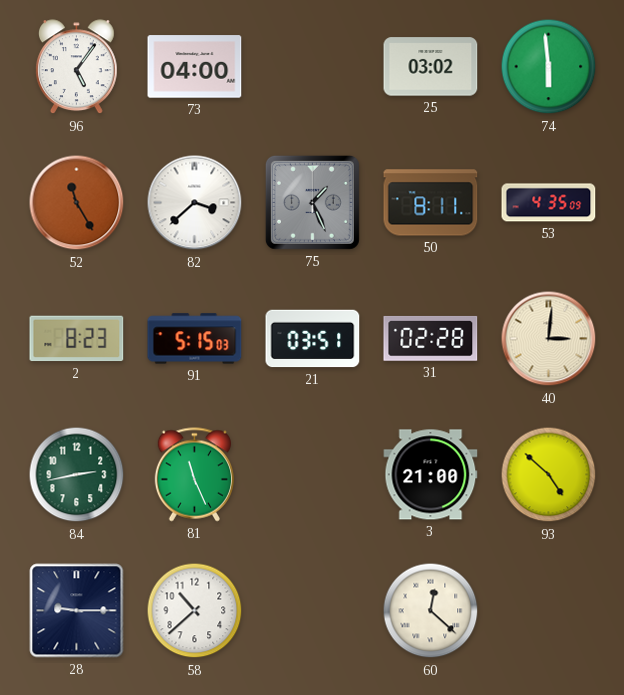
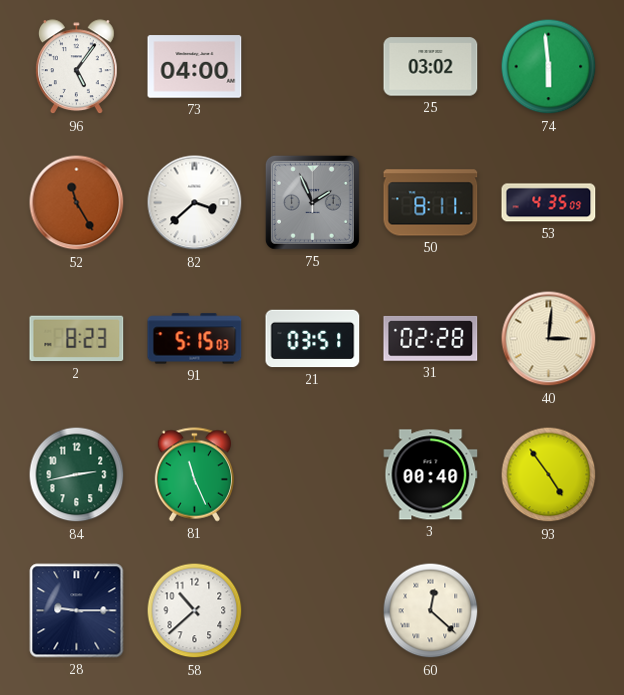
75: 1:26 -> 1:56 (312, 202)
3: 21:00 -> 00:40 (431, 475)
93: 4:52 -> 4:54 (549, 475)
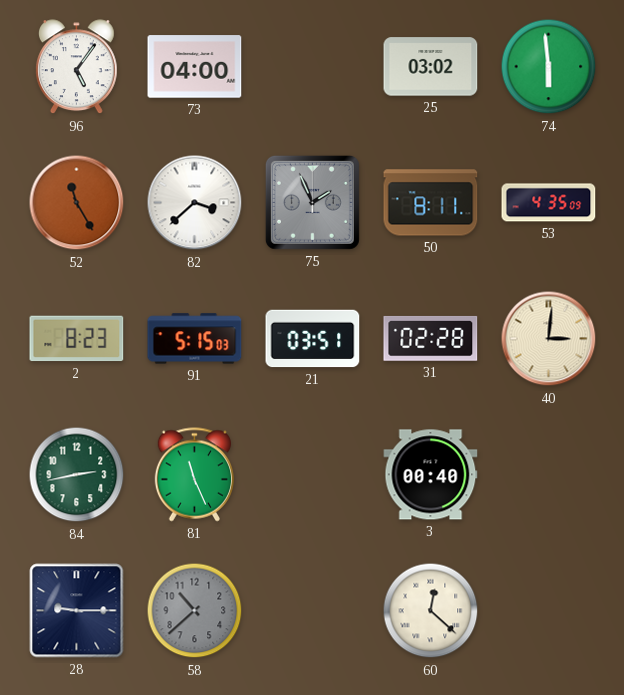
93: 4:54 -> none (549, 475)
58 dial: white -> grey (195, 611)
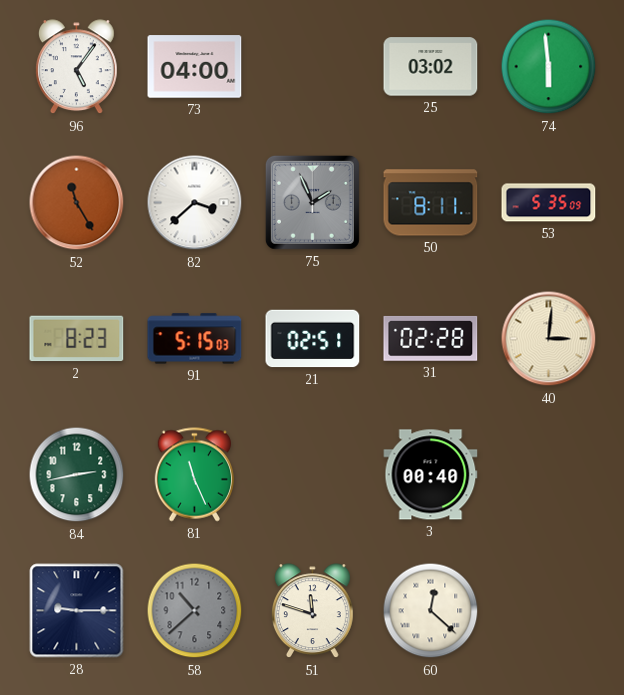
53: 4:35 -> 5:35 (549, 203)
21: 03:51 -> 02:51 (313, 339)
51: none -> 11:48 (312, 611)
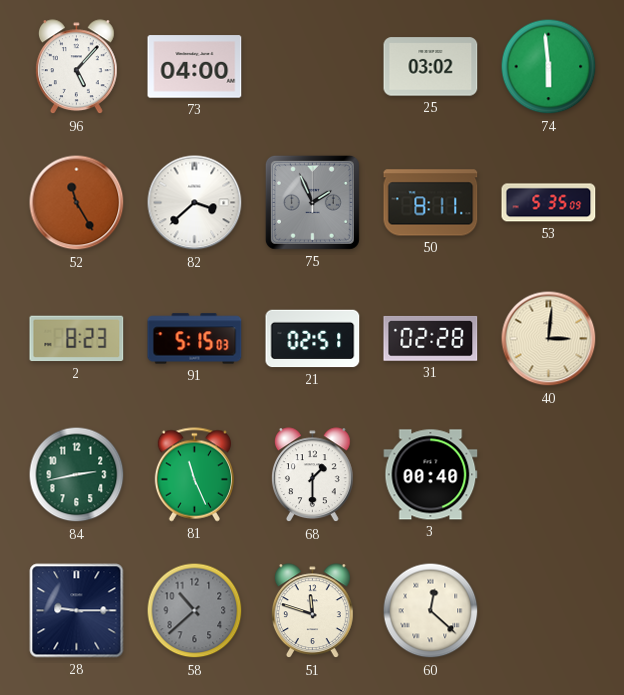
96: 5:06 -> 5:07 (76, 67)
68: none -> 1:30 (312, 475)
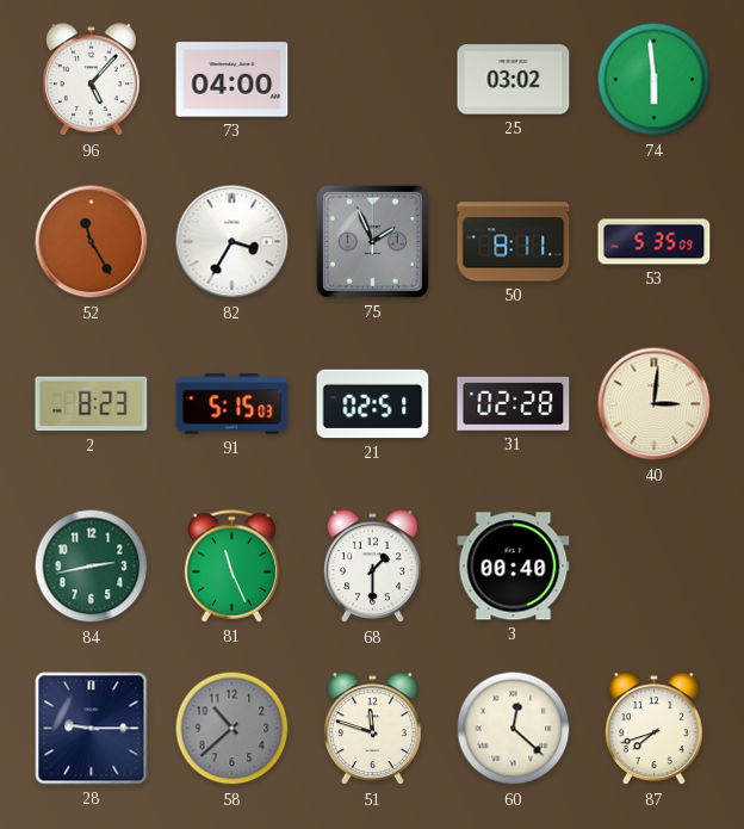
82: 3:38 -> 3:35 (232, 242)
87: none -> 7:42 (653, 729)
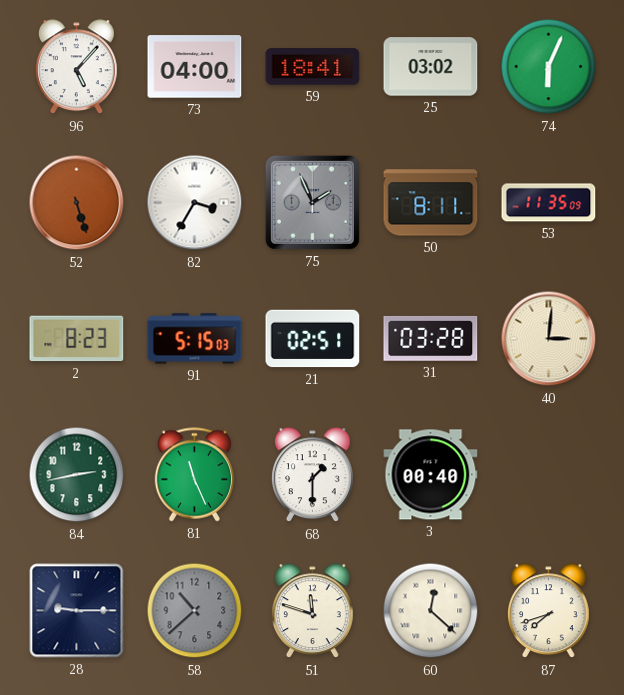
59: none -> 18:41 (313, 67)
74: 5:59 -> 6:04 (549, 67)
52: 11:25 -> 5:27 (77, 203)
53: 5:35 -> 11:35 (549, 203)
31: 02:28 -> 03:28 (431, 338)
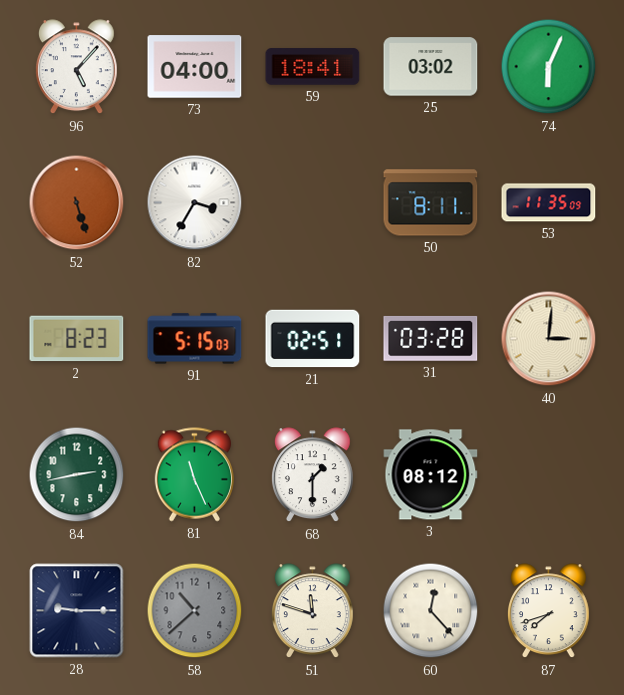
75: 1:56 -> none (312, 202)
3: 00:40 -> 08:12 (431, 475)
60: 12:22 -> 12:23 (431, 611)
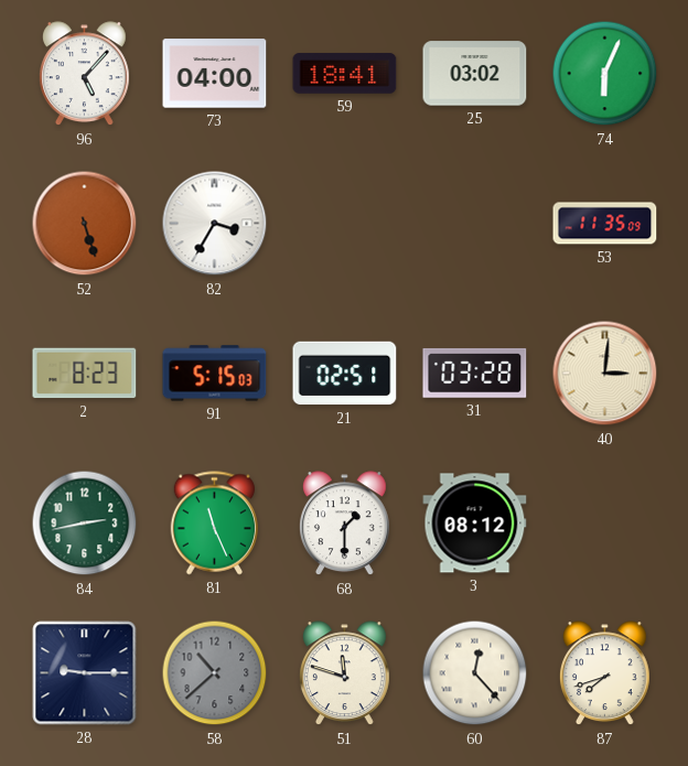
50: 8:11 -> none (431, 203)
